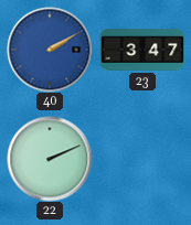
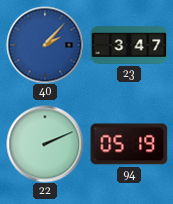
40: 2:10 -> 2:07 (45, 45)
94: none -> 05:19 (129, 144)
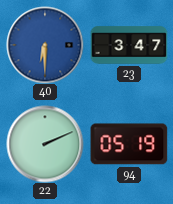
40: 2:07 -> 6:30 (45, 45)
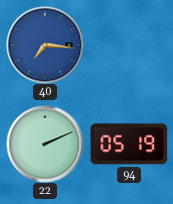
40: 6:30 -> 7:16 (45, 45)
23: 3:47 -> none (129, 45)
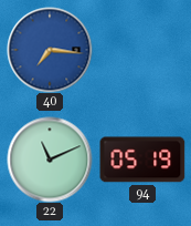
22: 2:11 -> 11:11 (50, 160)
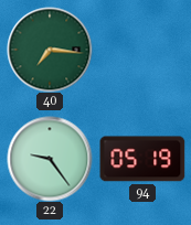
40 dial: blue -> green (50, 50)
22: 11:11 -> 9:24 (50, 159)
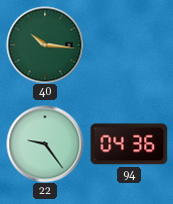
40: 7:16 -> 10:16 (45, 45)
94: 05:19 -> 04:36 (129, 144)
